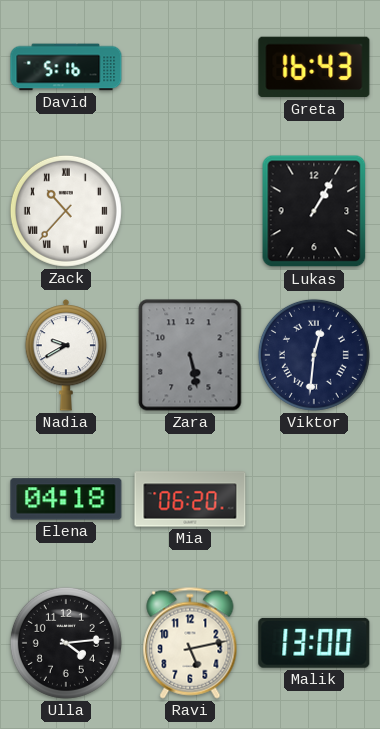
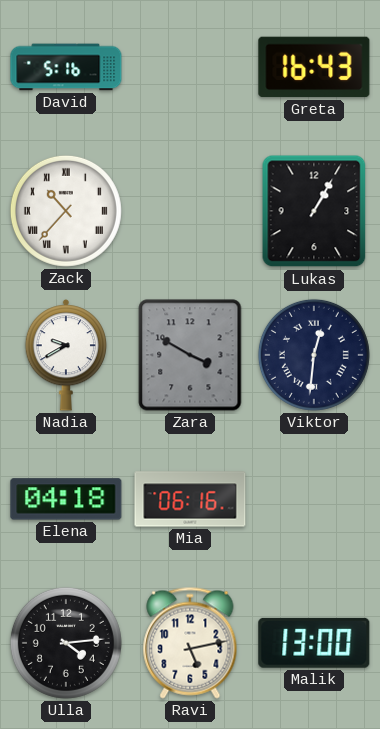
Zara: 5:28 -> 3:50 (190, 355)
Mia: 06:20 -> 06:16 (190, 499)
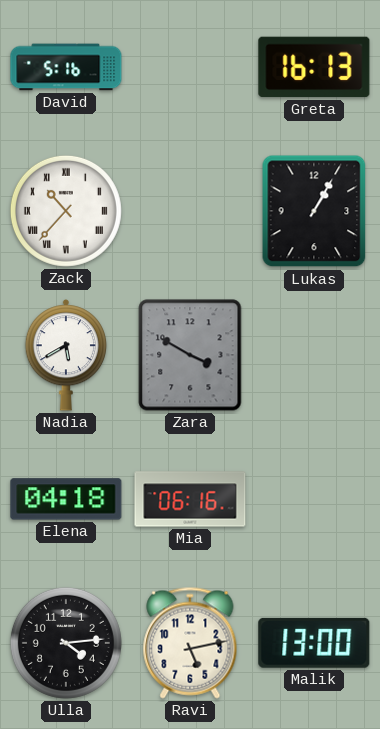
Greta: 16:43 -> 16:13 (314, 67)
Nadia: 9:40 -> 5:40 (66, 355)
Viktor: 12:31 -> none (314, 355)
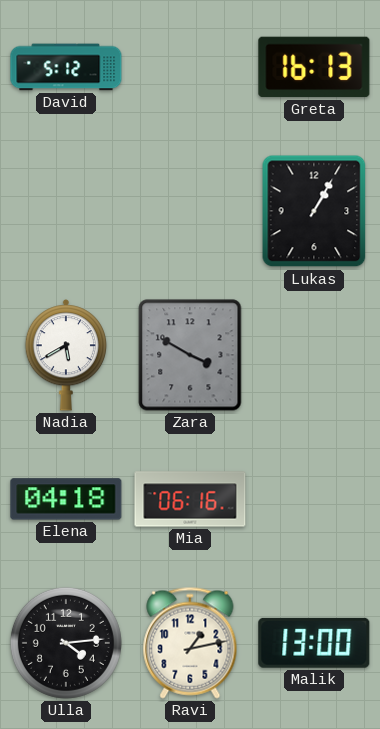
David: 5:16 -> 5:12 (66, 67)
Zack: 10:37 -> none (66, 211)
Ravi: 5:13 -> 1:13 (190, 643)
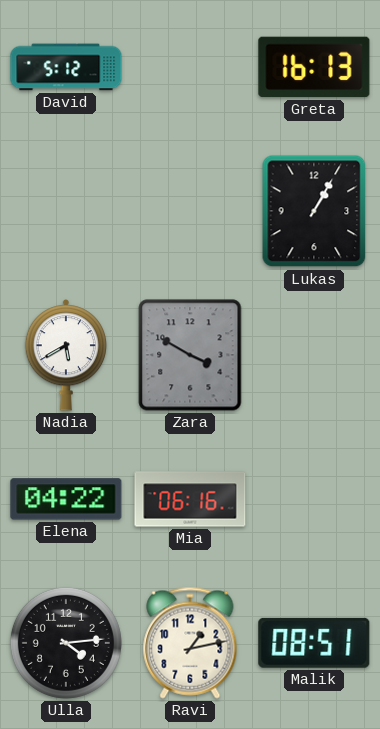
Elena: 04:18 -> 04:22 (66, 499)
Malik: 13:00 -> 08:51 (314, 643)
